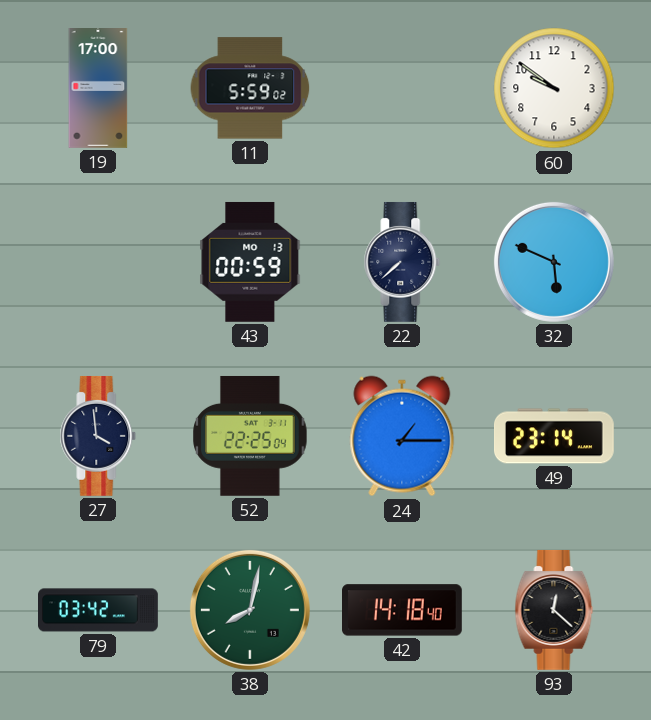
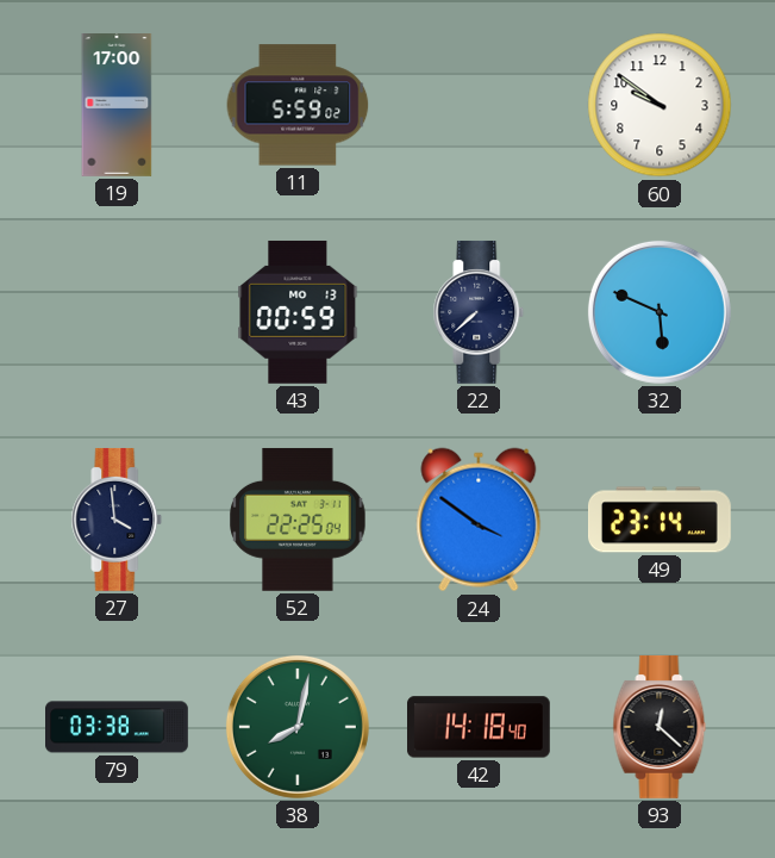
24: 1:15 -> 3:51 (479, 520)
79: 03:42 -> 03:38 (118, 727)
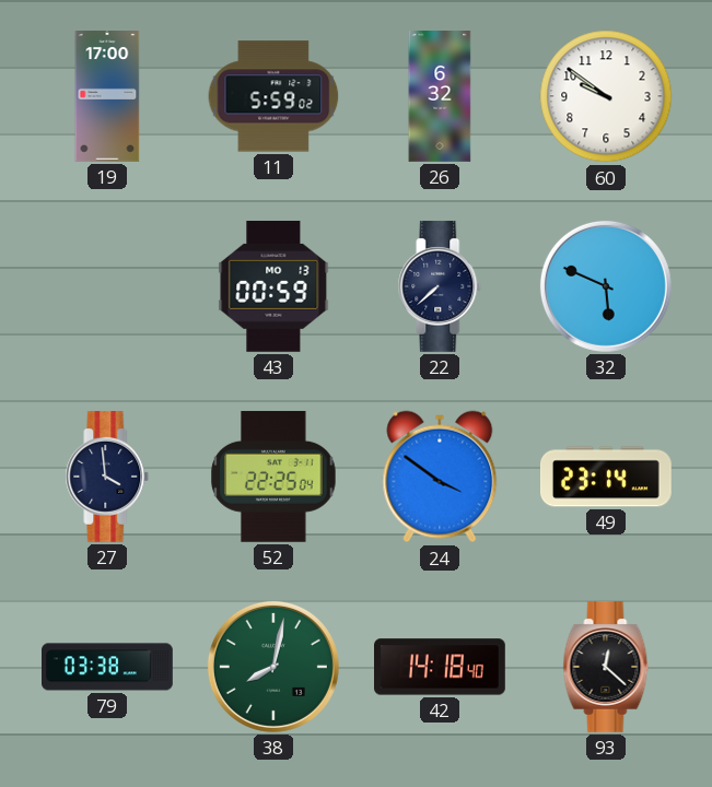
26: none -> 6:32 (440, 97)
